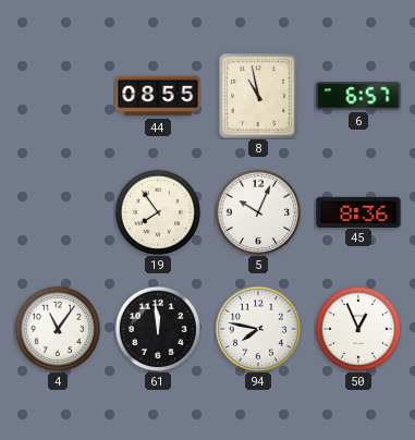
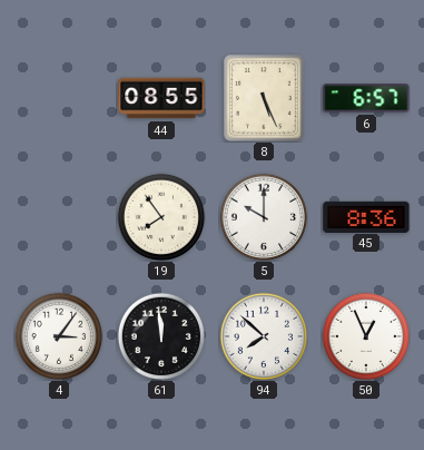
8: 10:58 -> 5:26 (264, 98)
5: 10:04 -> 10:00 (263, 216)
4: 11:06 -> 3:06 (58, 335)
94: 7:47 -> 7:52 (263, 335)
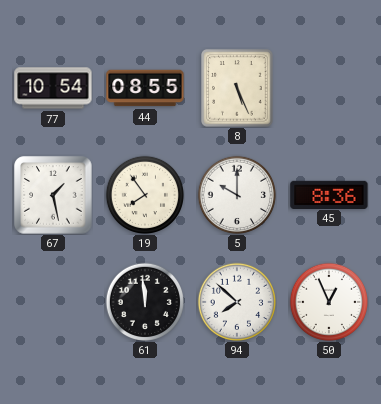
77: none -> 10:54 (53, 88)
6: 6:57 -> none (366, 98)
67: none -> 1:28 (53, 195)
4: 3:06 -> none (58, 335)
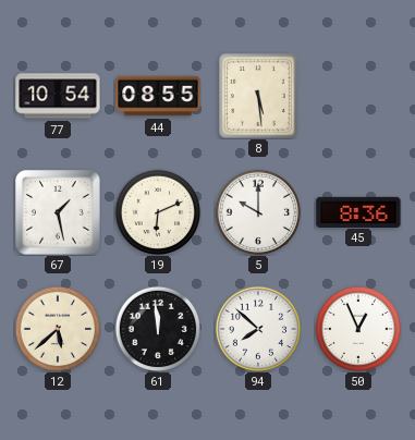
8: 5:26 -> 5:29 (258, 96)
19: 7:54 -> 6:11 (157, 211)
12: none -> 5:38 (57, 328)
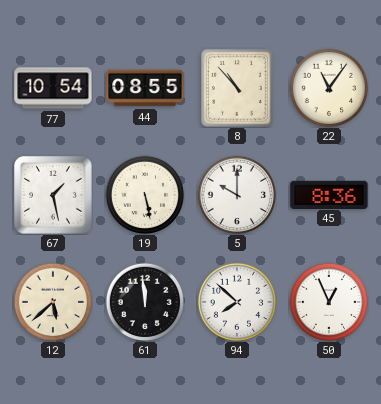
8: 5:29 -> 10:53 (237, 88)
22: none -> 11:06 (328, 87)
19: 6:11 -> 5:28 (144, 194)
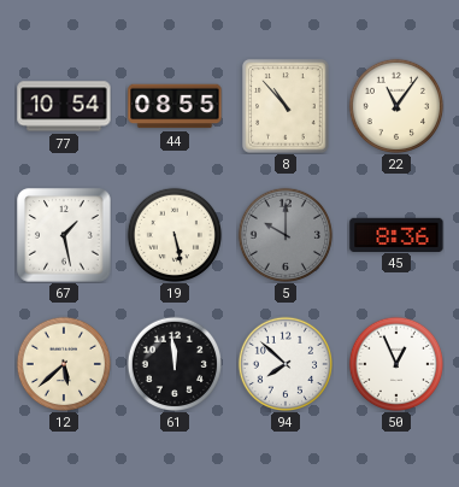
5 dial: white -> grey (284, 234)
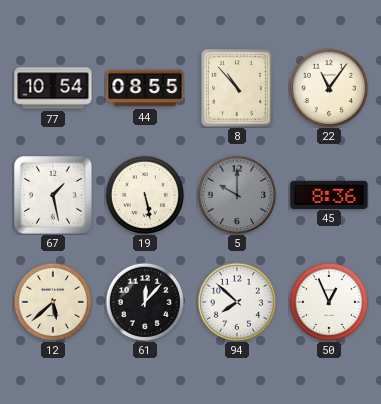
61: 11:59 -> 12:07 (144, 301)
